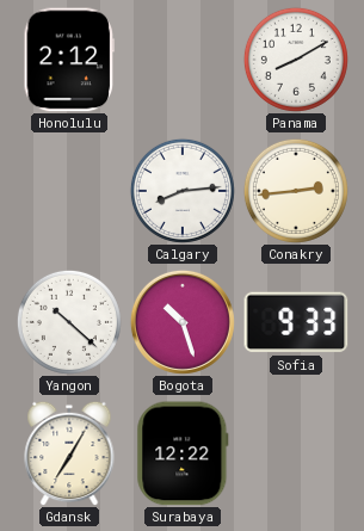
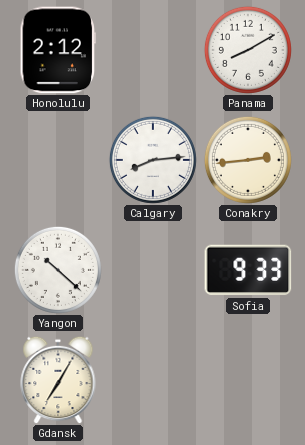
Bogota: 10:27 -> none (183, 322)
Surabaya: 12:22 -> none (183, 453)
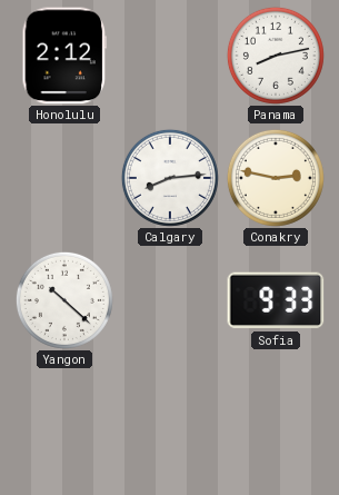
Panama: 8:10 -> 8:13 (276, 56)
Conakry: 2:44 -> 2:47 (276, 178)
Gdansk: 7:05 -> none (58, 380)
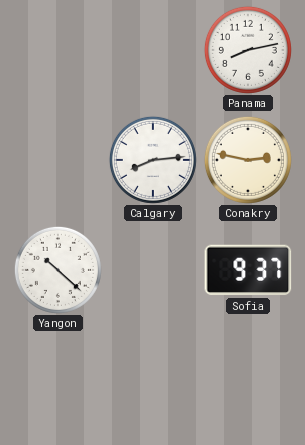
Honolulu: 2:12 -> none (64, 56)
Sofia: 9:33 -> 9:37 (248, 270)
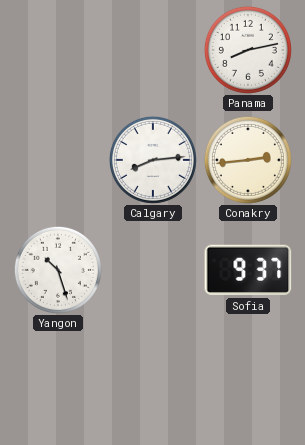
Conakry: 2:47 -> 2:44 (248, 160)
Yangon: 10:22 -> 10:27 (58, 270)
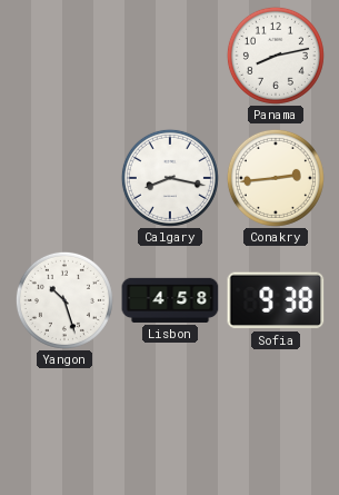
Calgary: 8:14 -> 8:17 (170, 178)
Lisbon: none -> 4:58 (170, 300)
Sofia: 9:37 -> 9:38 (276, 300)
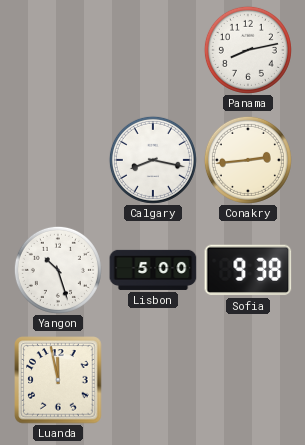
Lisbon: 4:58 -> 5:00 (153, 270)
Luanda: none -> 11:58 (58, 380)
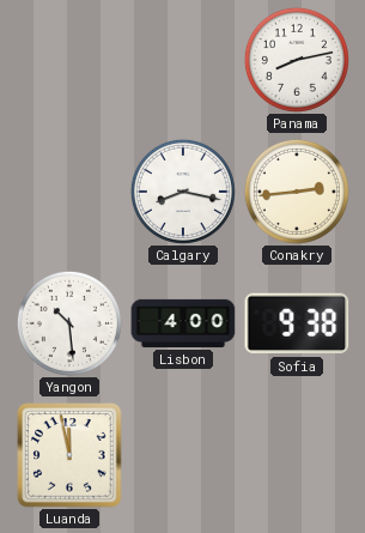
Yangon: 10:27 -> 10:29 (69, 323)
Lisbon: 5:00 -> 4:00 (183, 323)
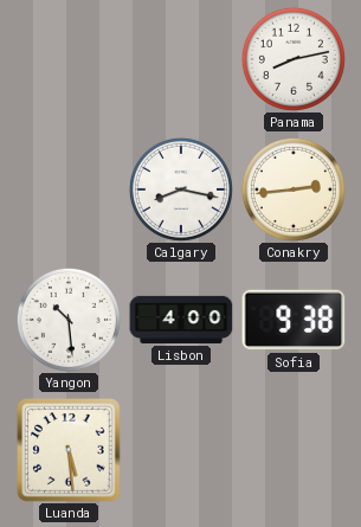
Luanda: 11:58 -> 5:29 (69, 450)
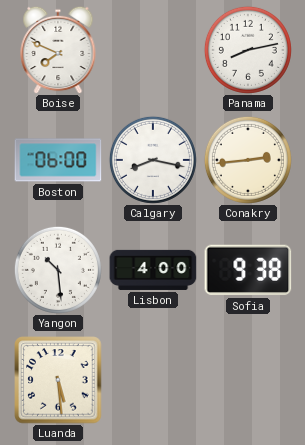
Boise: none -> 7:49 (58, 50)
Boston: none -> 06:00 (58, 160)
